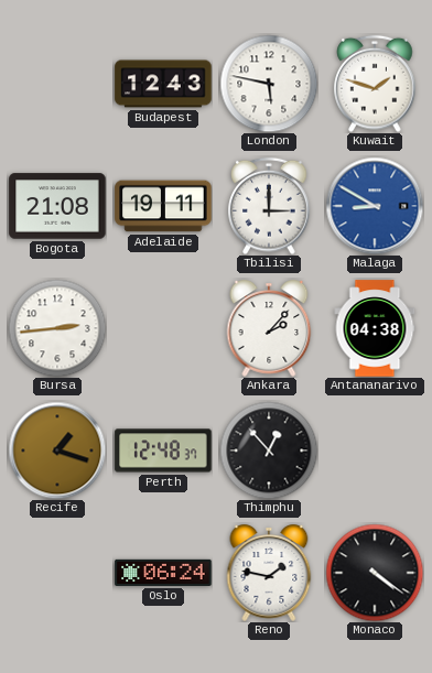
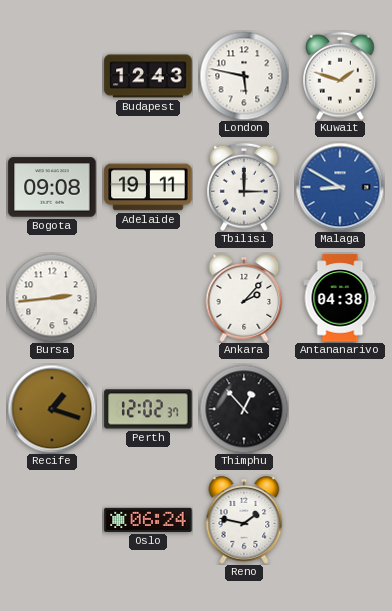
Bogota: 21:08 -> 09:08 (52, 187)
Perth: 12:48 -> 12:02 (148, 409)
Monaco: 4:21 -> none (375, 573)
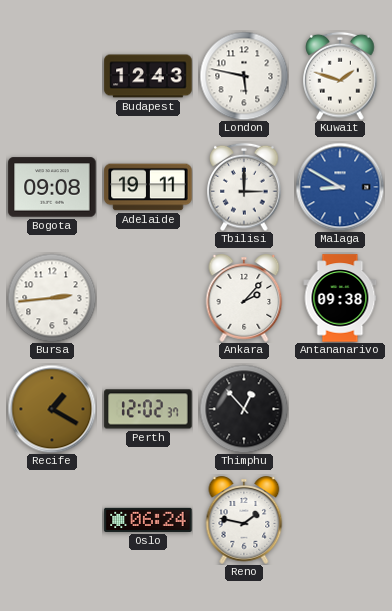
Antananarivo: 04:38 -> 09:38 (340, 298)
Recife: 1:18 -> 1:20 (52, 409)
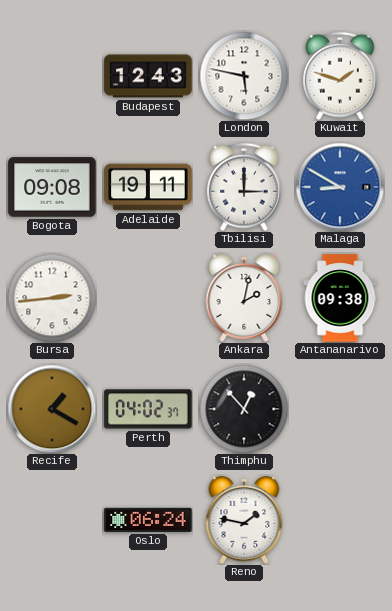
Ankara: 2:07 -> 2:02 (244, 298)
Perth: 12:02 -> 04:02 (148, 409)
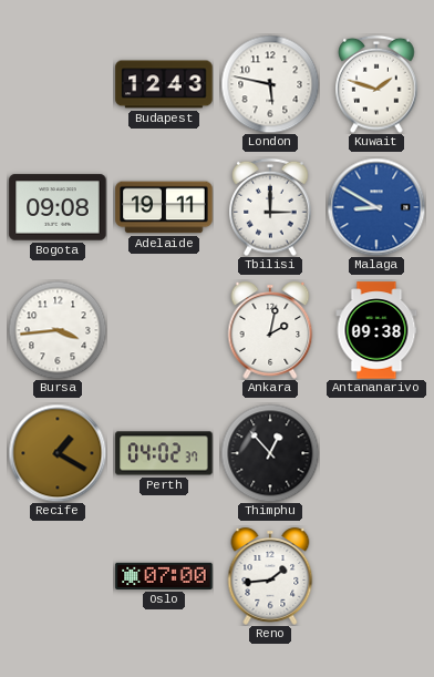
Bursa: 2:44 -> 3:44 (58, 330)
Oslo: 06:24 -> 07:00 (164, 576)
Reno: 1:47 -> 1:44 (270, 576)
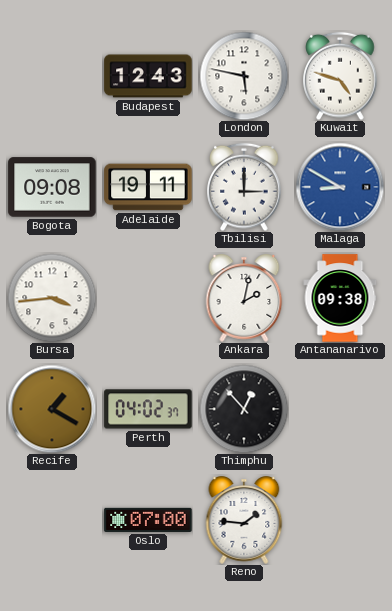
Kuwait: 1:48 -> 4:48 (340, 76)
Reno: 1:44 -> 1:46 (244, 520)
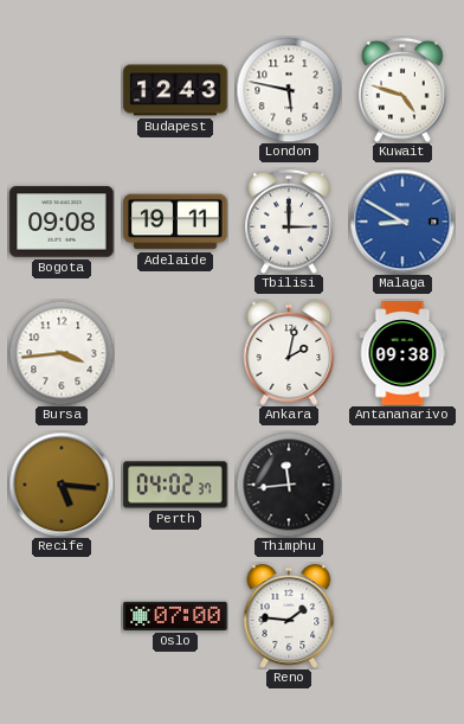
Recife: 1:20 -> 5:16 (62, 485)
Thimphu: 12:53 -> 11:44 (289, 485)
